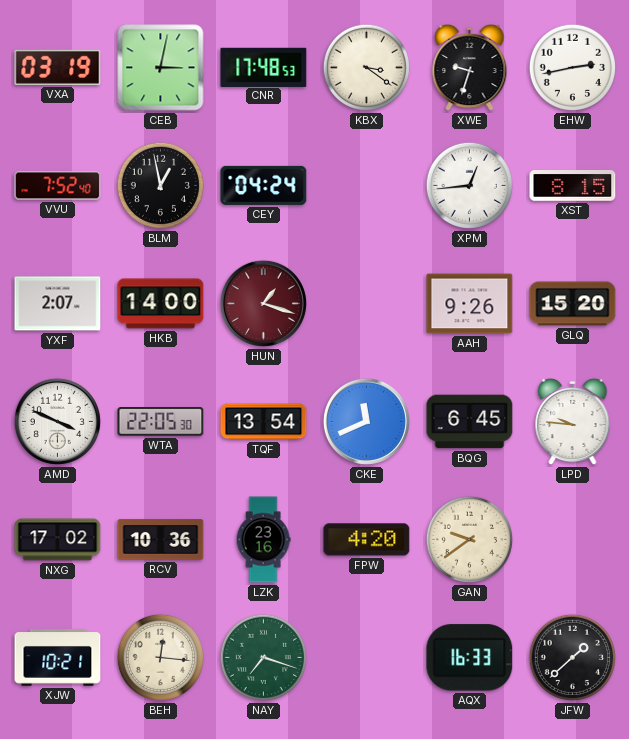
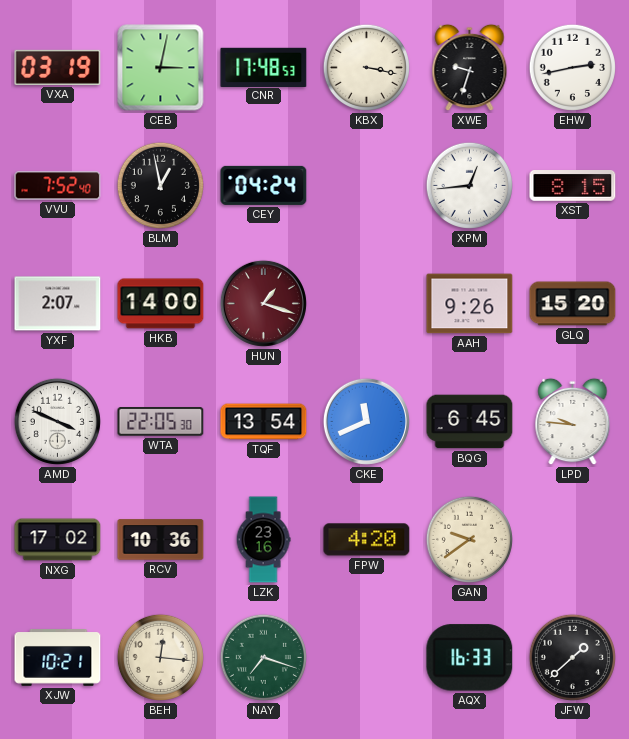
KBX: 3:21 -> 3:17 (366, 67)
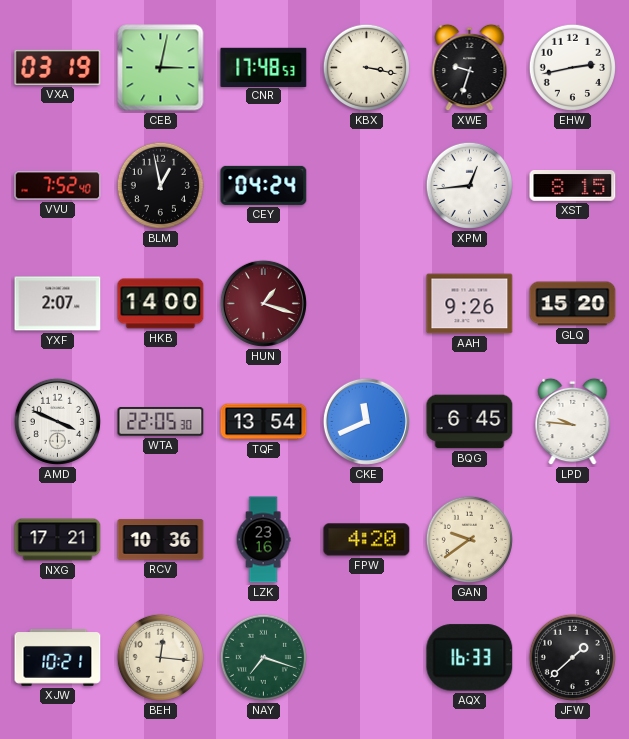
NXG: 17:02 -> 17:21 (58, 540)
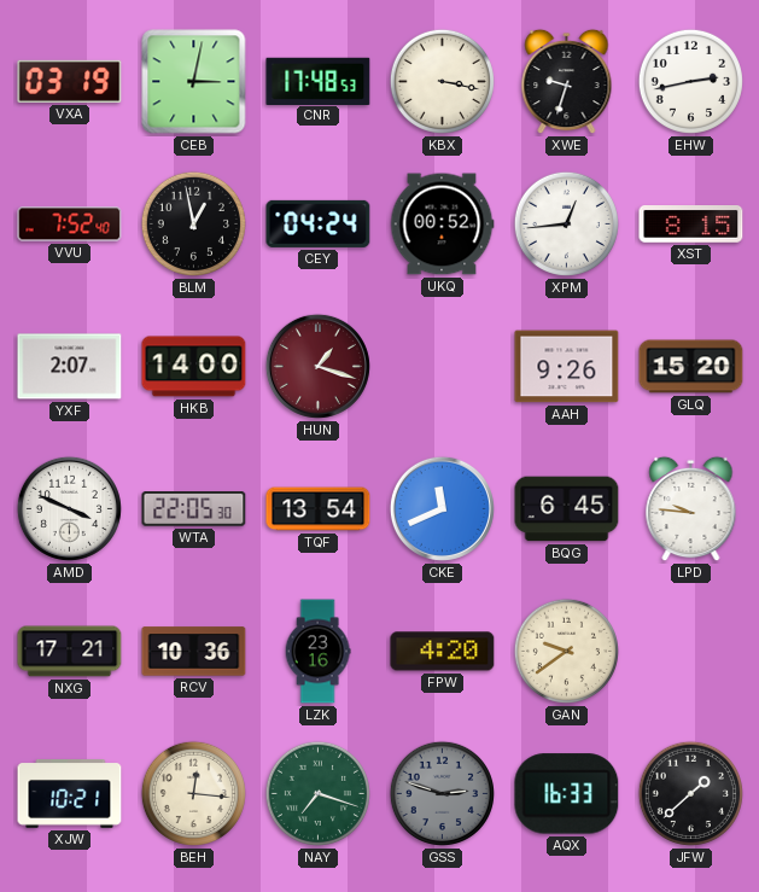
UKQ: none -> 00:52 (442, 225)
GSS: none -> 2:48 (442, 793)
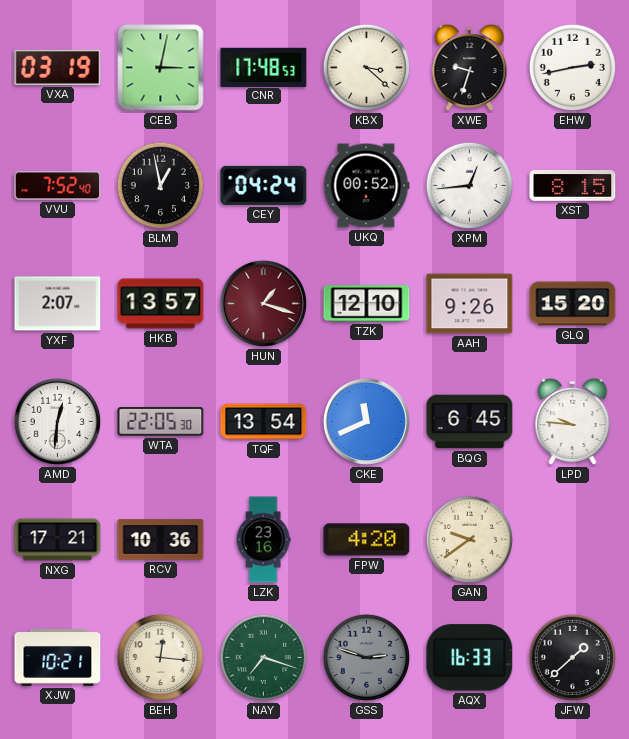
KBX: 3:17 -> 3:22 (366, 67)
HKB: 14:00 -> 13:57 (161, 304)
TZK: none -> 12:10 (367, 304)
AMD: 3:49 -> 12:31 (57, 421)
